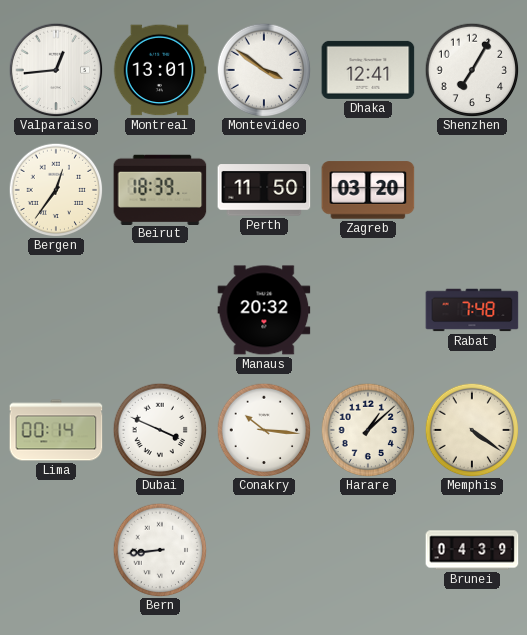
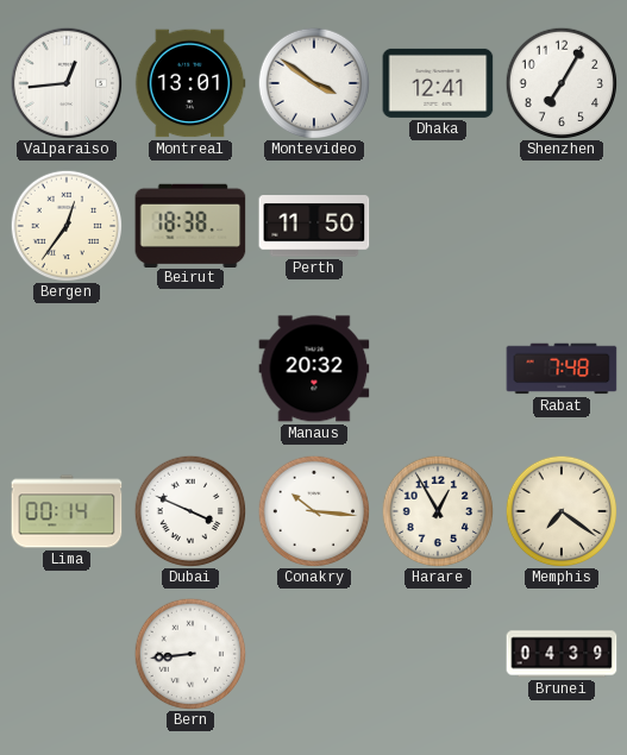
Beirut: 18:39 -> 18:38 (190, 225)
Zagreb: 03:20 -> none (368, 190)
Harare: 1:08 -> 12:55 (438, 511)
Memphis: 4:21 -> 7:21 (562, 511)
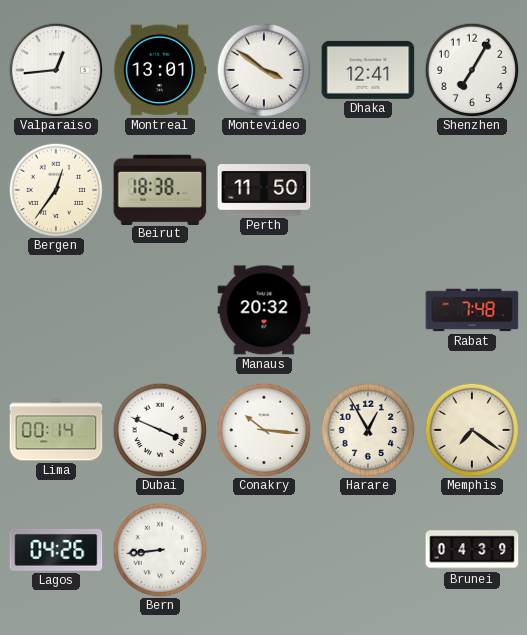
Lagos: none -> 04:26 (56, 550)
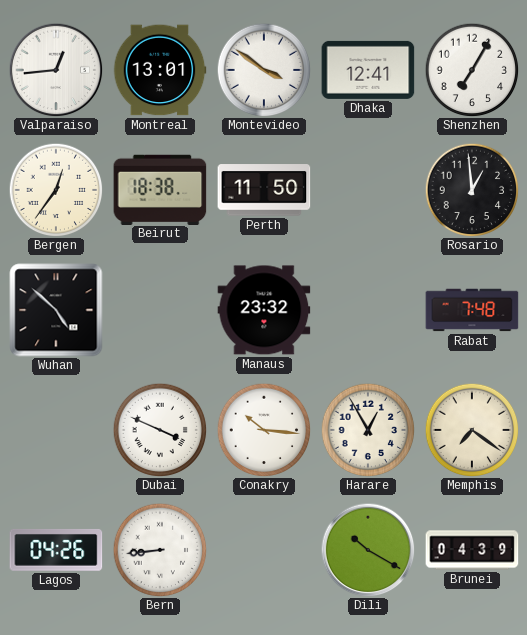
Rosario: none -> 12:59 (472, 190)
Wuhan: none -> 4:52 (56, 310)
Manaus: 20:32 -> 23:32 (264, 310)
Lima: 00:14 -> none (56, 430)
Dili: none -> 10:20 (368, 550)
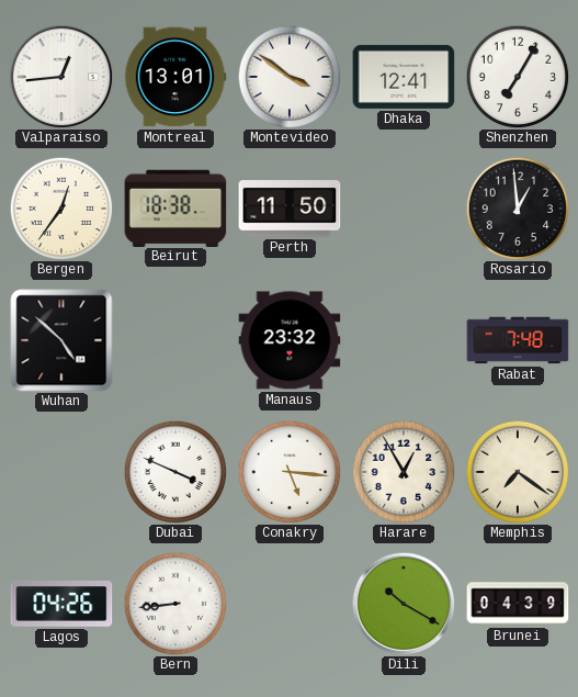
Conakry: 10:16 -> 5:16 (290, 472)
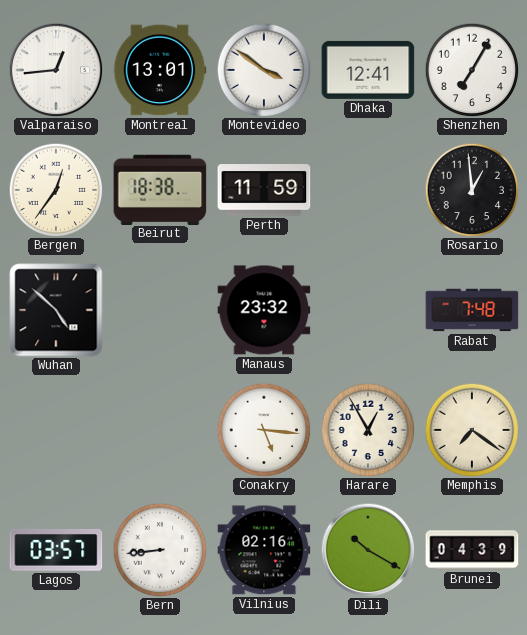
Perth: 11:50 -> 11:59 (264, 190)
Dubai: 3:49 -> none (175, 472)
Lagos: 04:26 -> 03:57 (56, 550)
Vilnius: none -> 02:16 (264, 550)
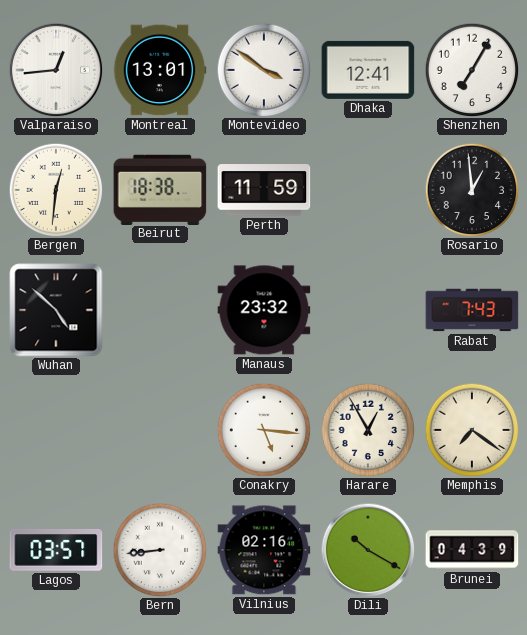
Bergen: 12:36 -> 12:31 (56, 190)
Rabat: 7:48 -> 7:43 (472, 310)
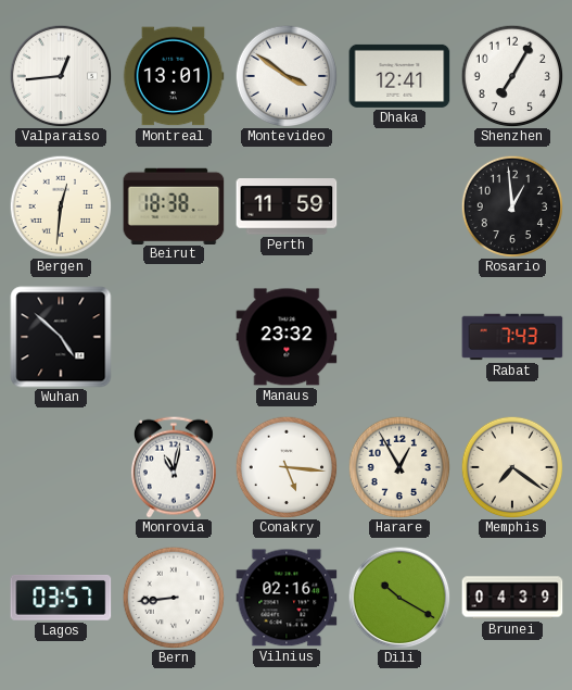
Monrovia: none -> 11:02 (174, 467)
